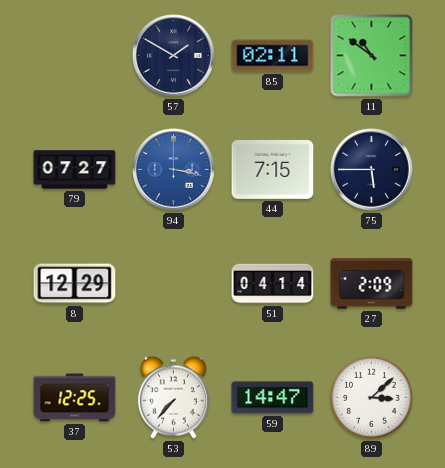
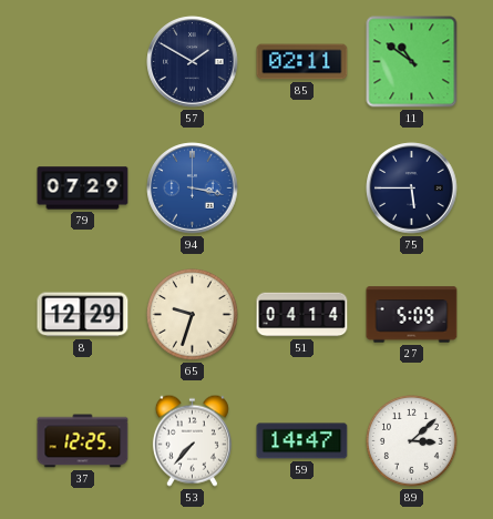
79: 07:27 -> 07:29 (83, 189)
44: 7:15 -> none (273, 169)
65: none -> 9:33 (192, 314)
27: 2:09 -> 5:09 (412, 315)
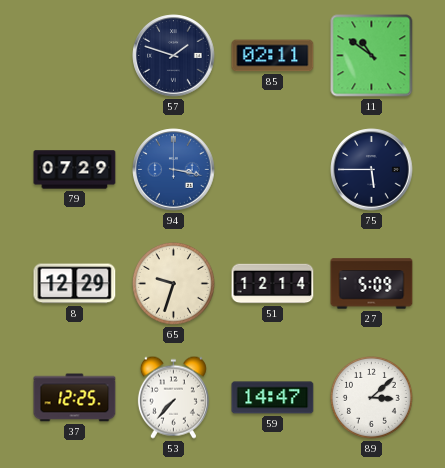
57: 1:50 -> 1:48 (174, 56)
51: 04:14 -> 12:14 (273, 284)
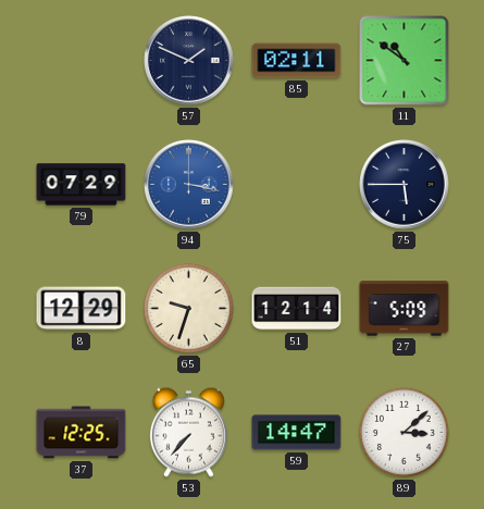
57: 1:48 -> 1:49 (189, 61)
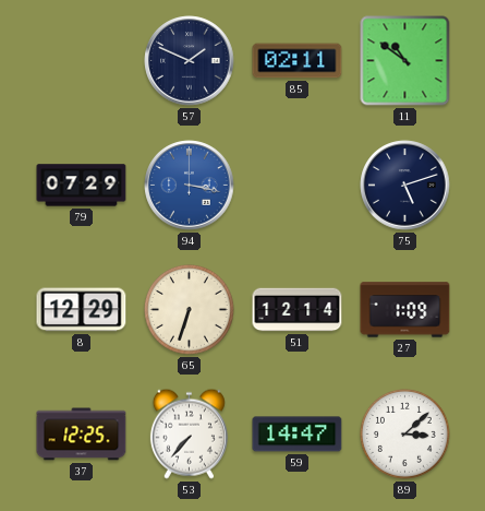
75: 5:45 -> 5:12 (405, 186)
65: 9:33 -> 6:33 (189, 309)
27: 5:09 -> 1:09 (405, 310)
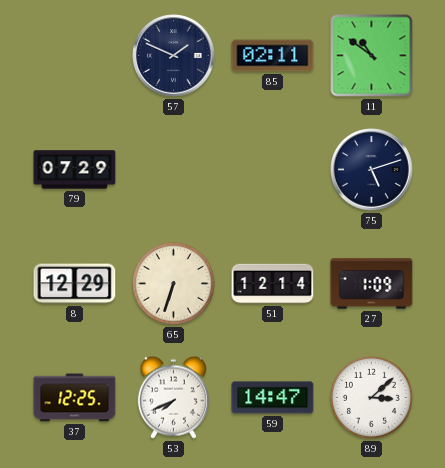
94: 3:17 -> none (190, 186)
53: 7:37 -> 7:41 (173, 397)
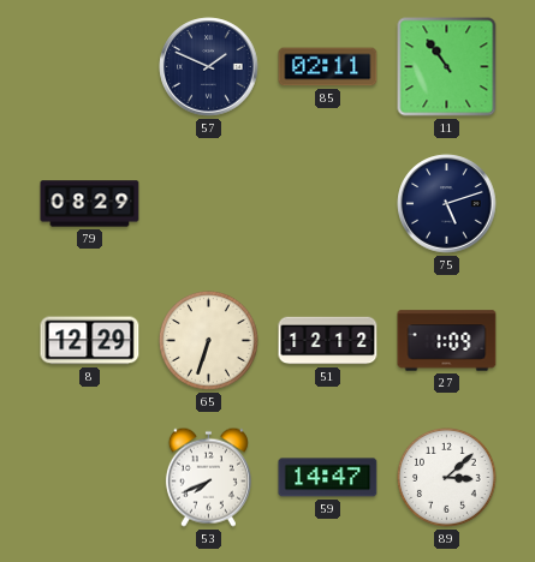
11: 10:51 -> 10:54 (447, 67)
79: 07:29 -> 08:29 (90, 204)
51: 12:14 -> 12:12 (328, 341)
37: 12:25 -> none (75, 398)
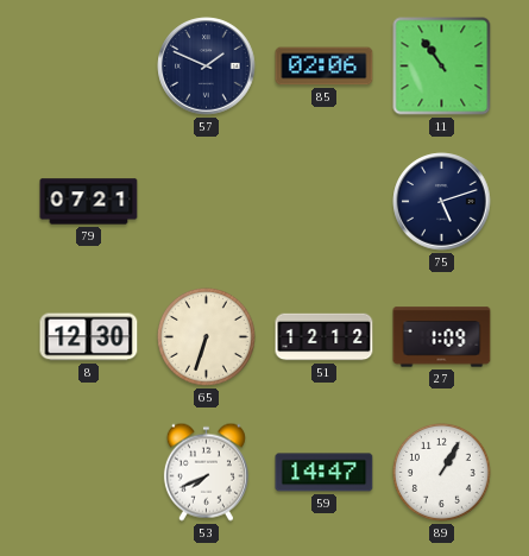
85: 02:11 -> 02:06 (325, 67)
79: 08:29 -> 07:21 (89, 202)
8: 12:29 -> 12:30 (89, 337)
89: 3:08 -> 1:05 (441, 472)
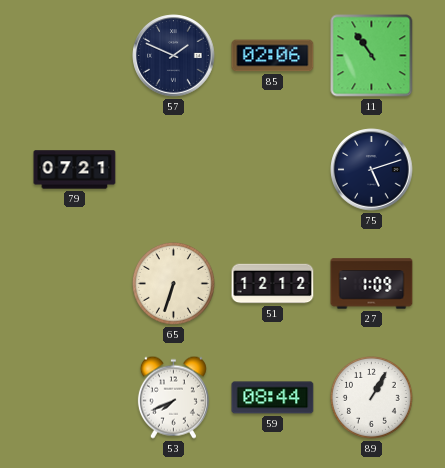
8: 12:30 -> none (89, 337)
59: 14:47 -> 08:44 (273, 398)
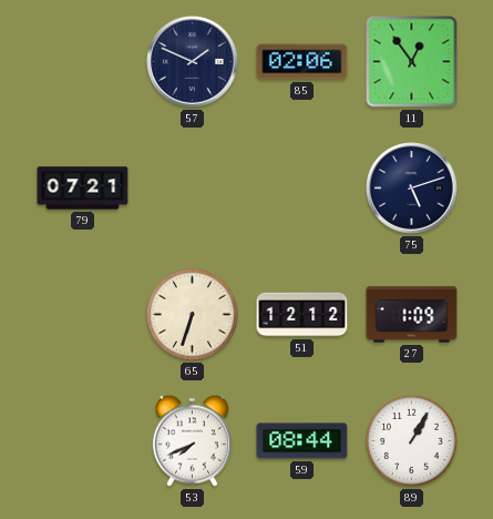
11: 10:54 -> 12:54 (412, 62)
